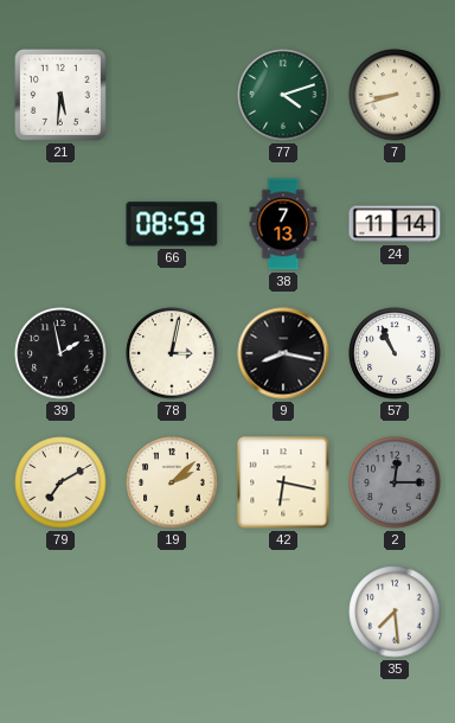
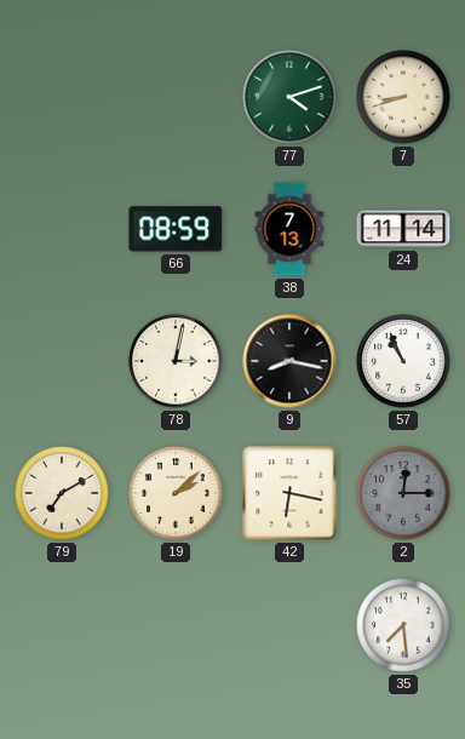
21: 5:31 -> none (60, 95)
39: 1:58 -> none (60, 353)
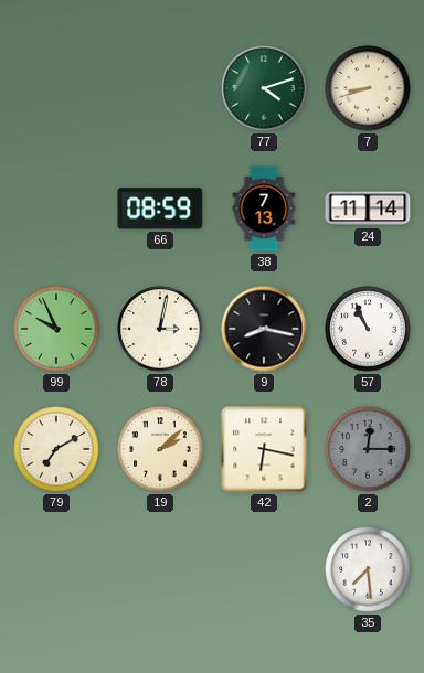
99: none -> 9:56 (56, 329)
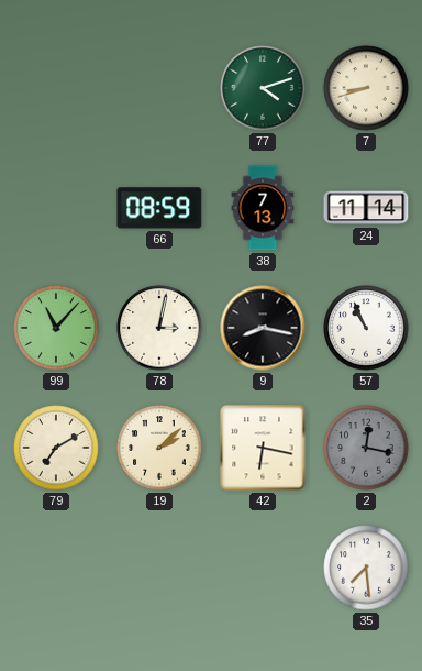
99: 9:56 -> 11:07 (56, 328)
2: 12:15 -> 12:17 (366, 448)
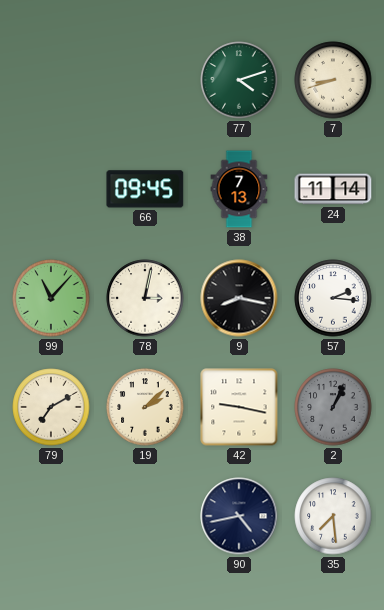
66: 08:59 -> 09:45 (145, 189)
57: 10:56 -> 2:16 (333, 298)
42: 6:17 -> 9:17 (239, 407)
2: 12:17 -> 1:04 (333, 407)
90: none -> 4:43 (239, 516)
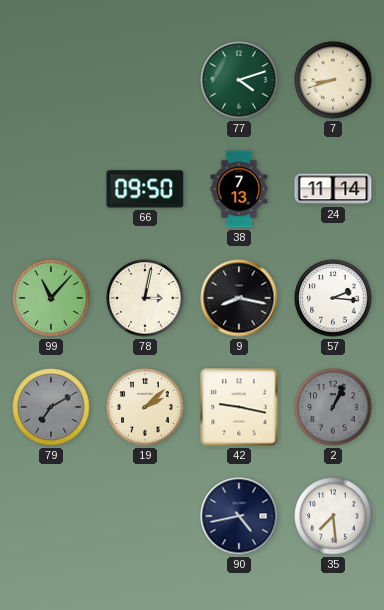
66: 09:45 -> 09:50 (145, 189)
79 dial: cream -> grey (51, 407)
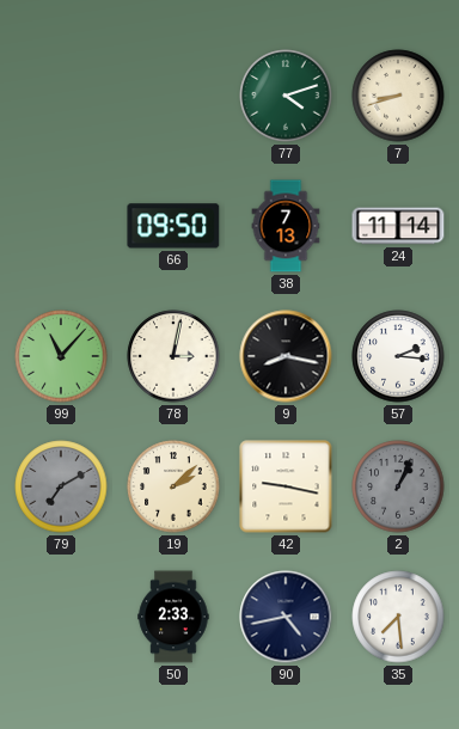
50: none -> 2:33 (173, 617)
